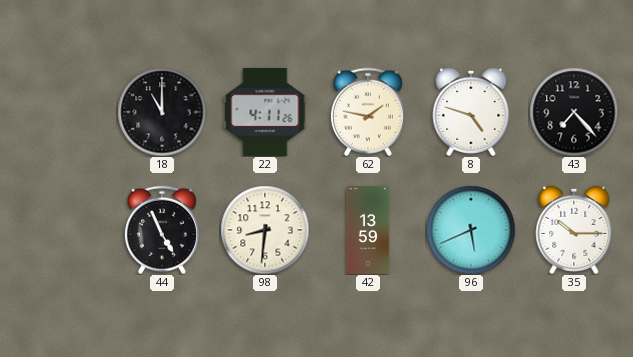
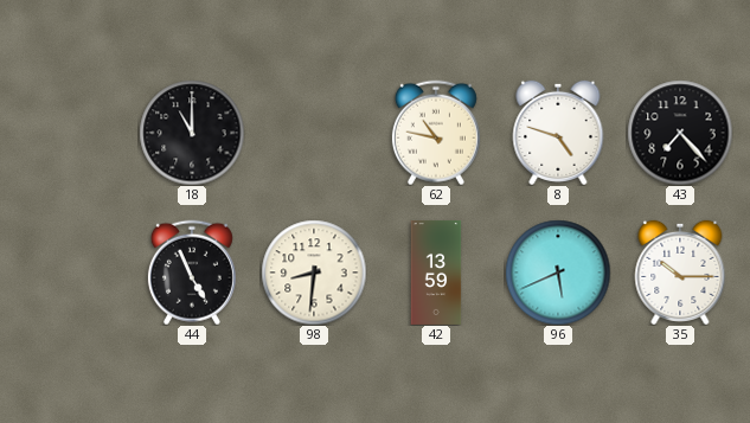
22: 4:11 -> none (265, 112)
62: 1:47 -> 10:47 (436, 133)
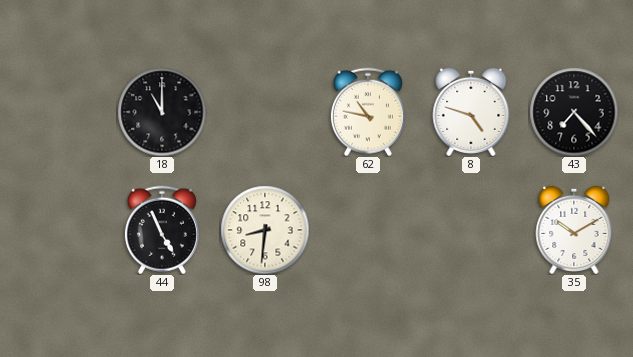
42: 13:59 -> none (436, 273)
96: 5:41 -> none (558, 273)
35: 10:15 -> 10:10 (574, 230)
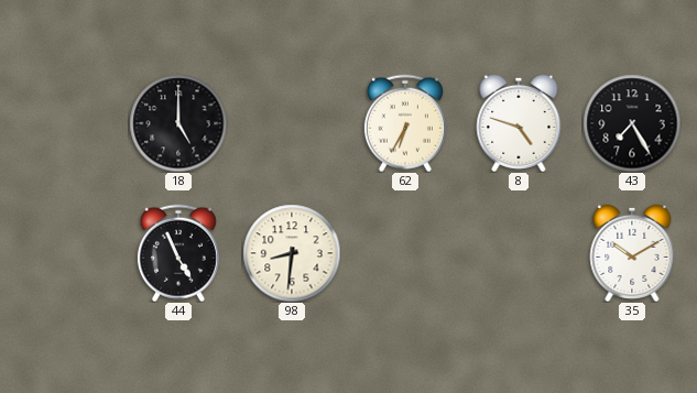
18: 11:00 -> 5:00 (178, 123)
62: 10:47 -> 6:35 (405, 123)
43: 7:23 -> 7:25 (632, 123)
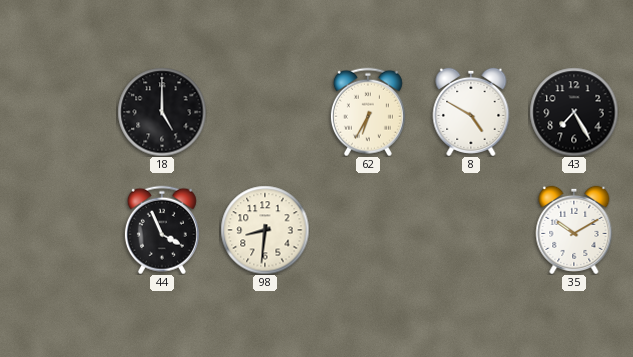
8: 4:48 -> 4:50 (471, 112)
44: 4:56 -> 3:56 (162, 230)
